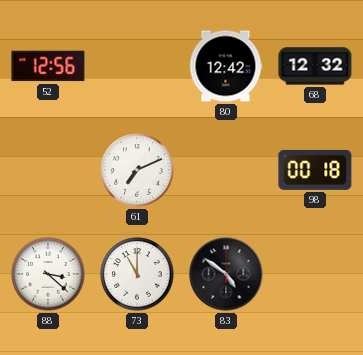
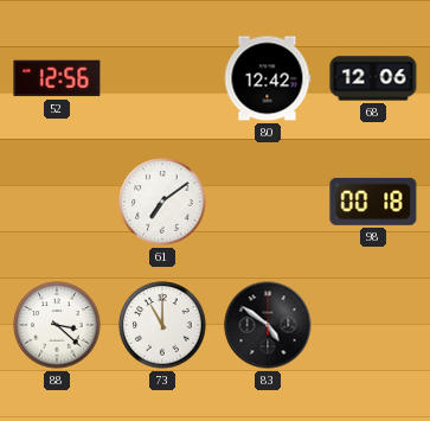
68: 12:32 -> 12:06 (373, 78)
61: 7:11 -> 7:09 (162, 202)
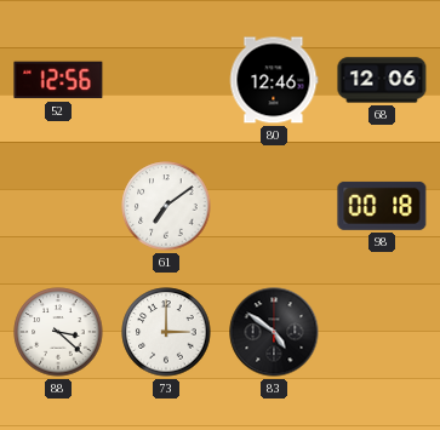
80: 12:42 -> 12:46 (274, 80)
73: 11:00 -> 3:00 (166, 332)
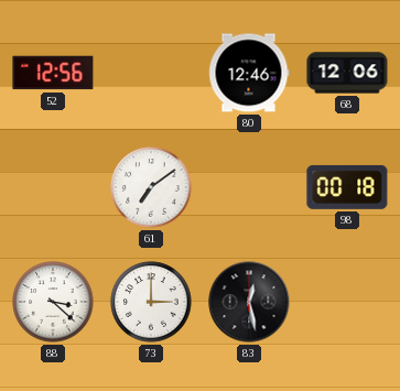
83: 4:51 -> 12:28 (249, 302)
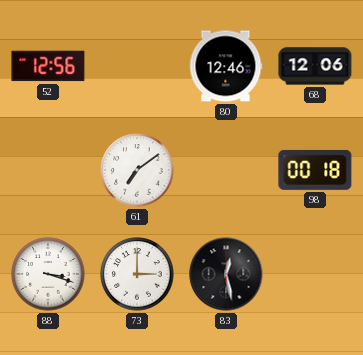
88: 3:22 -> 3:18 (48, 274)
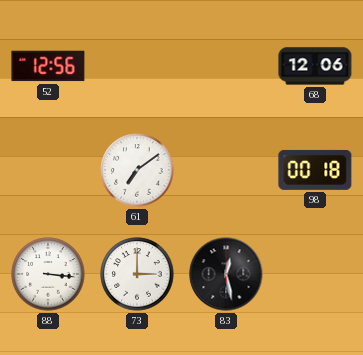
80: 12:46 -> none (226, 66)
88: 3:18 -> 3:16 (48, 274)
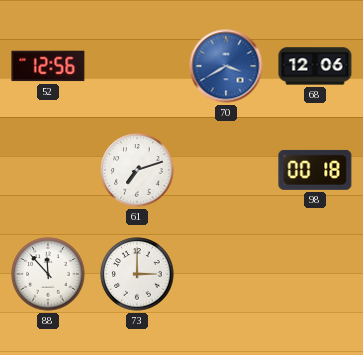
70: none -> 3:40 (226, 66)
61: 7:09 -> 7:12 (137, 170)
88: 3:16 -> 11:53 (48, 274)
83: 12:28 -> none (226, 274)
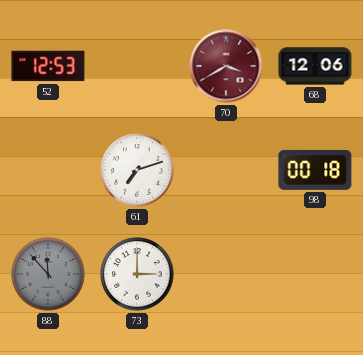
52: 12:56 -> 12:53 (48, 66)
70 dial: blue -> burgundy (226, 66)
88 dial: white -> grey (48, 274)
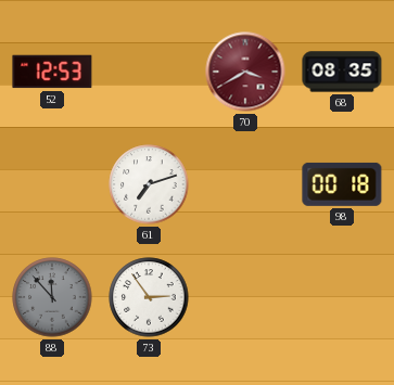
68: 12:06 -> 08:35 (342, 72)
73: 3:00 -> 2:54 (149, 297)
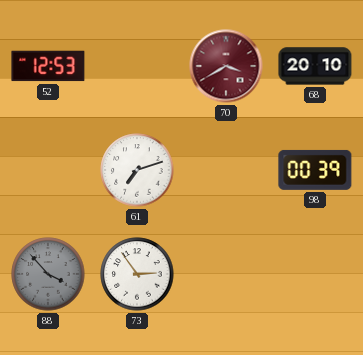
68: 08:35 -> 20:10 (315, 66)
98: 00:18 -> 00:39 (315, 170)
88: 11:53 -> 3:53 (48, 274)
